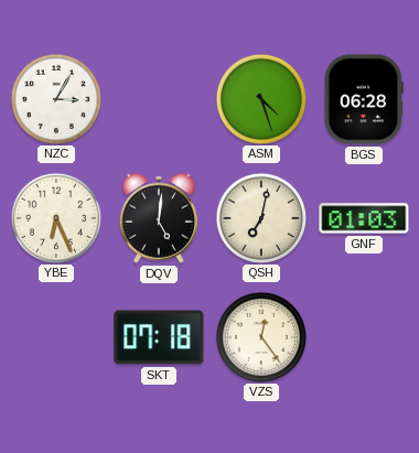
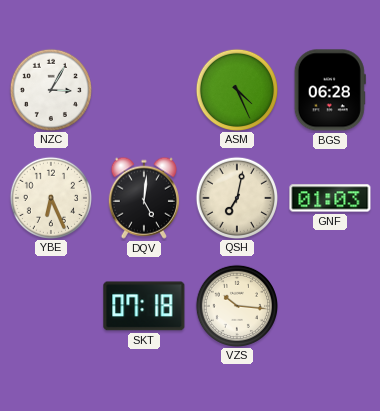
ASM: 4:27 -> 4:26 (236, 89)
VZS: 12:24 -> 10:16 (236, 305)
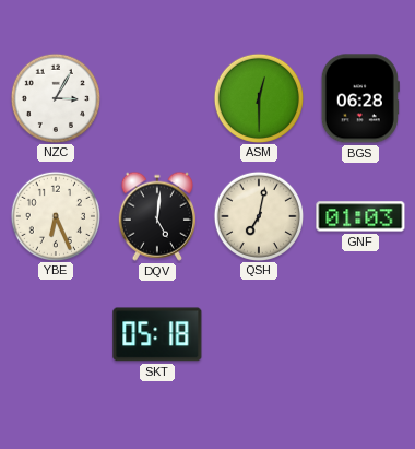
ASM: 4:26 -> 12:30 (258, 97)
SKT: 07:18 -> 05:18 (157, 334)
VZS: 10:16 -> none (236, 305)
